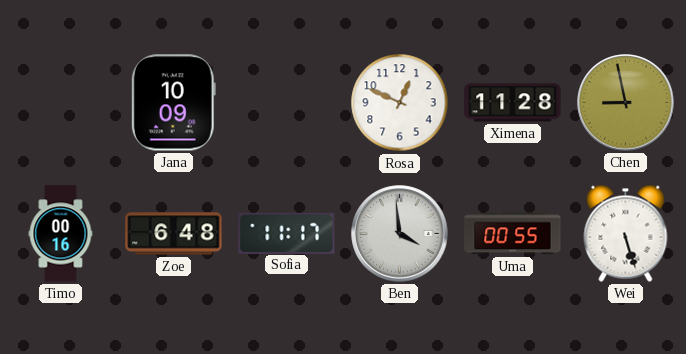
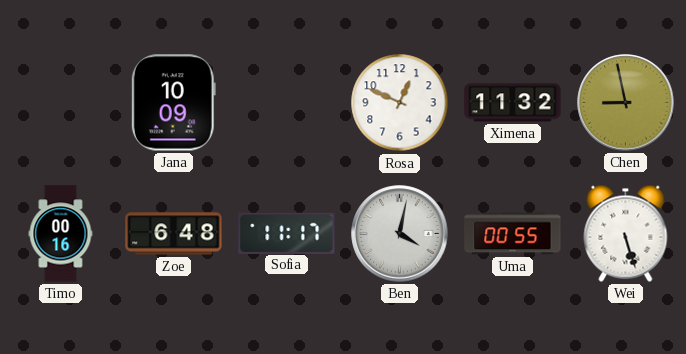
Ximena: 11:28 -> 11:32 (513, 103)
Ben: 3:59 -> 4:02 (400, 234)
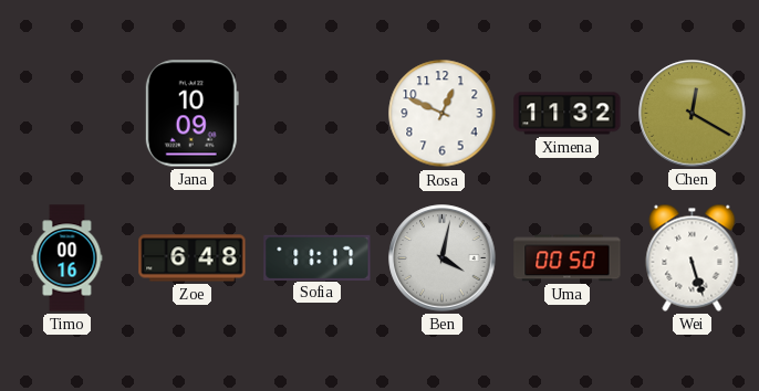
Chen: 8:58 -> 12:20 (693, 114)
Uma: 00:55 -> 00:50 (568, 258)
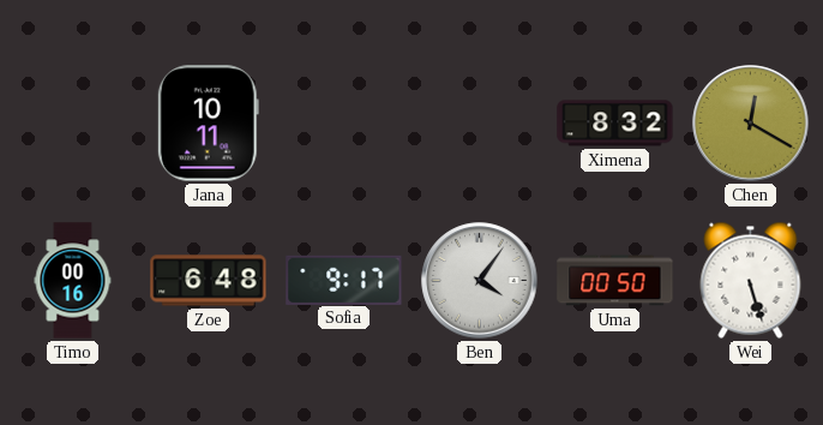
Jana: 10:09 -> 10:11 (208, 124)
Rosa: 12:49 -> none (443, 114)
Ximena: 11:32 -> 8:32 (615, 124)
Sofia: 11:17 -> 9:17 (344, 280)
Ben: 4:02 -> 4:06 (480, 281)
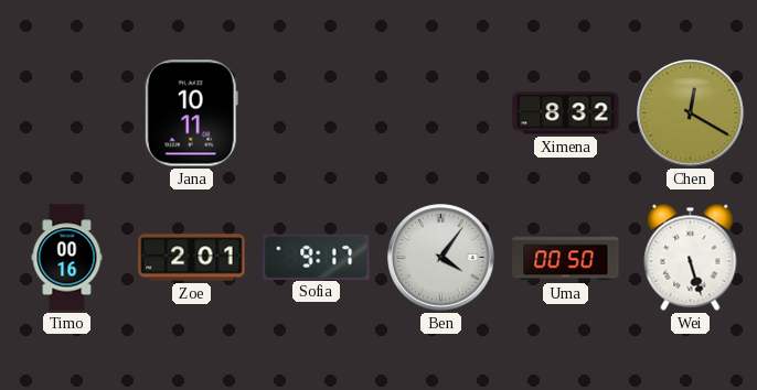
Zoe: 6:48 -> 2:01 (192, 258)
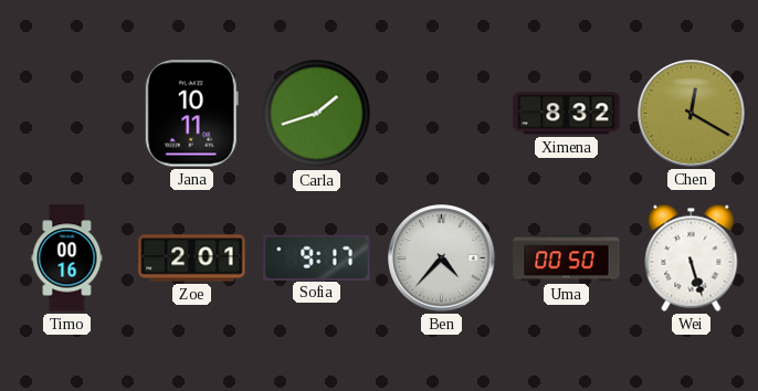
Carla: none -> 1:42 (317, 114)
Ben: 4:06 -> 4:37 (442, 258)
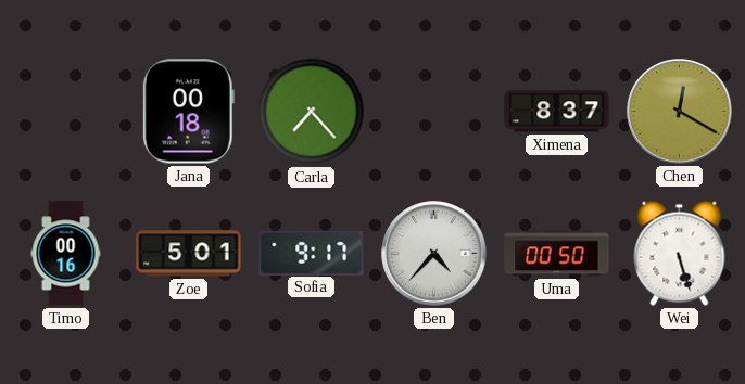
Jana: 10:11 -> 00:18 (188, 112)
Carla: 1:42 -> 7:23 (312, 112)
Ximena: 8:32 -> 8:37 (557, 112)
Zoe: 2:01 -> 5:01 (189, 254)
